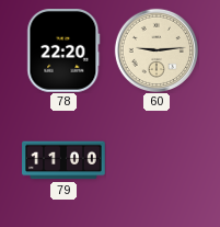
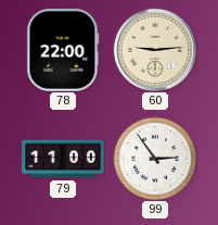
78: 22:20 -> 22:00 (63, 51)
99: none -> 2:54 (155, 159)
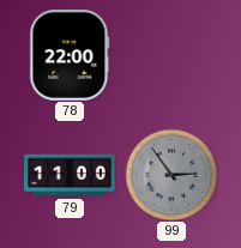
60: 9:14 -> none (154, 49)
99 dial: white -> grey (171, 175)
